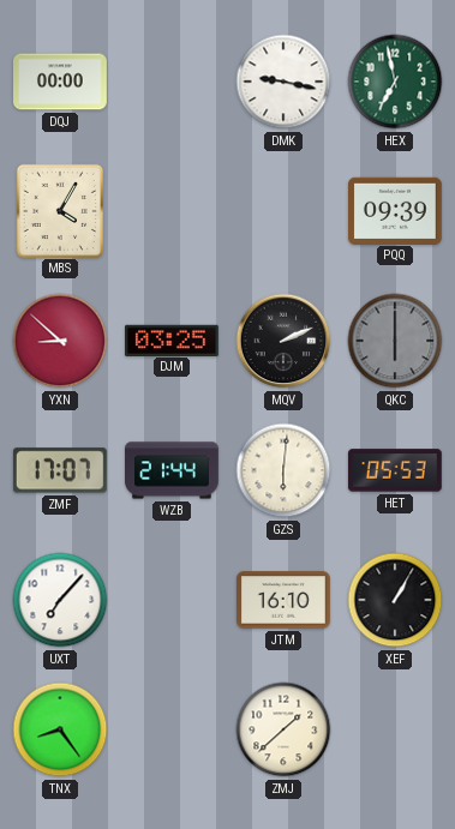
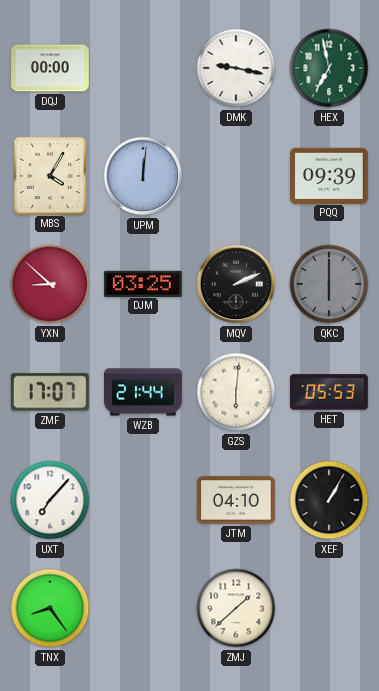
UPM: none -> 12:01 (143, 176)
JTM: 16:10 -> 04:10 (237, 500)
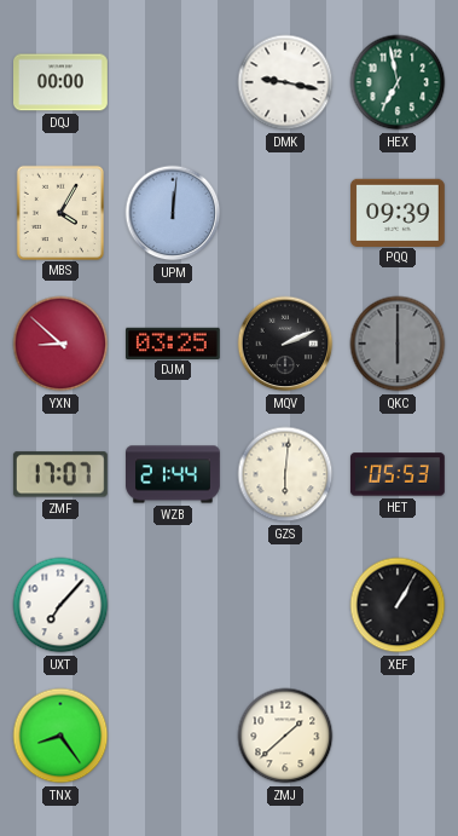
JTM: 04:10 -> none (237, 500)
